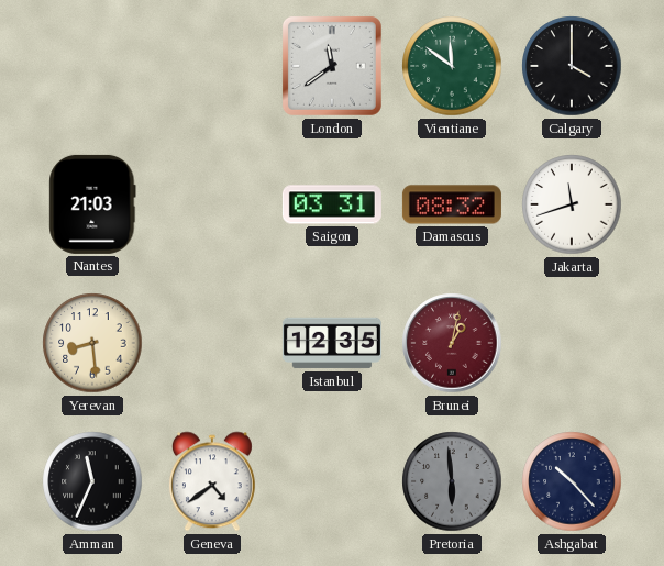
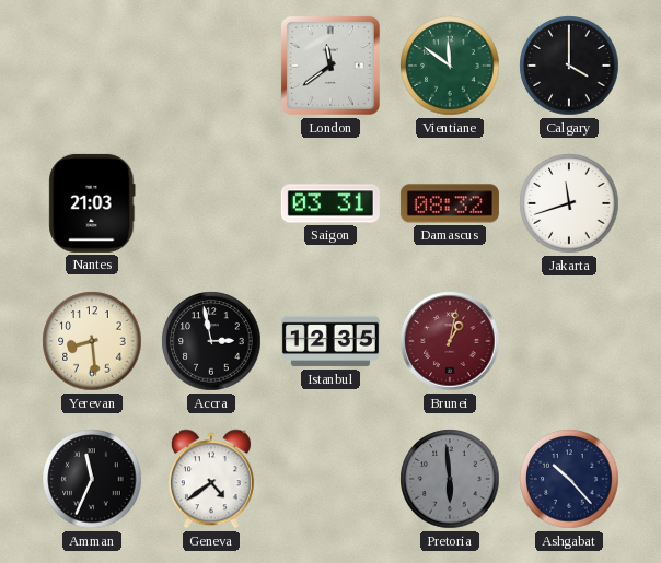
Accra: none -> 2:58 (211, 341)
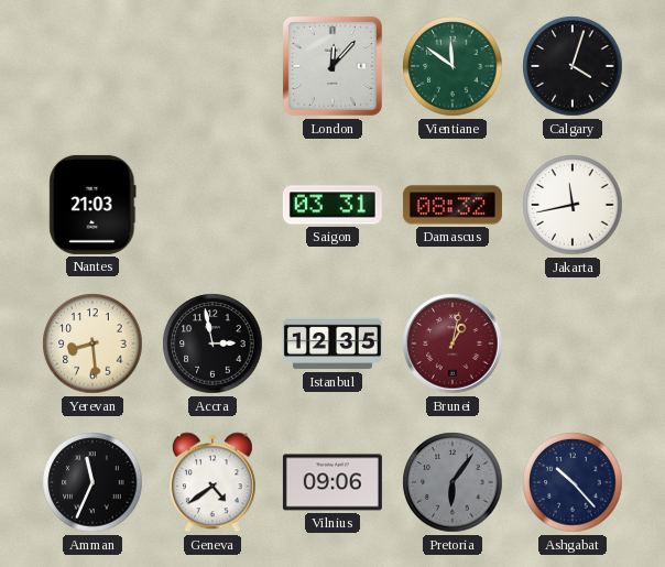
London: 11:39 -> 12:07 (332, 66)
Calgary: 4:00 -> 4:03 (573, 66)
Jakarta: 11:42 -> 11:43 (573, 205)
Vilnius: none -> 09:06 (332, 482)
Pretoria: 5:59 -> 6:06 (453, 482)
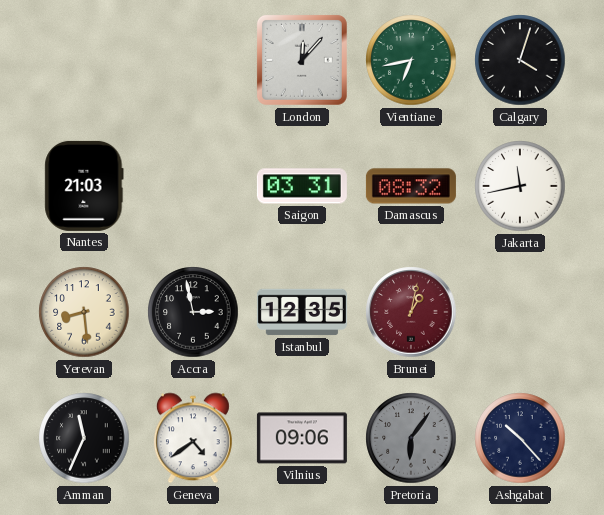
Vientiane: 11:51 -> 6:43 (411, 60)
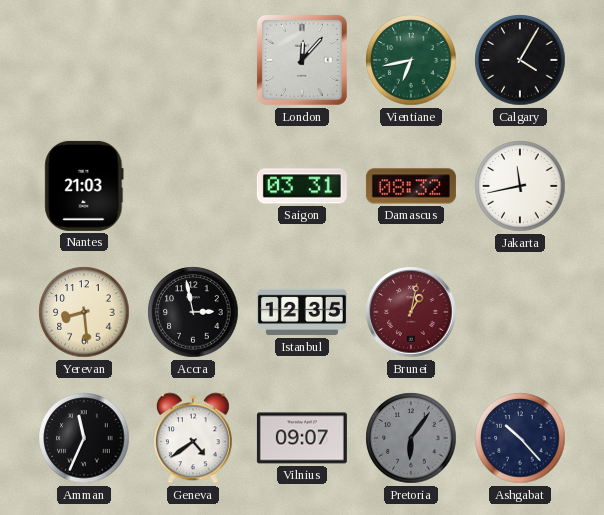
Calgary: 4:03 -> 4:05 (520, 60)
Vilnius: 09:06 -> 09:07 (302, 438)
